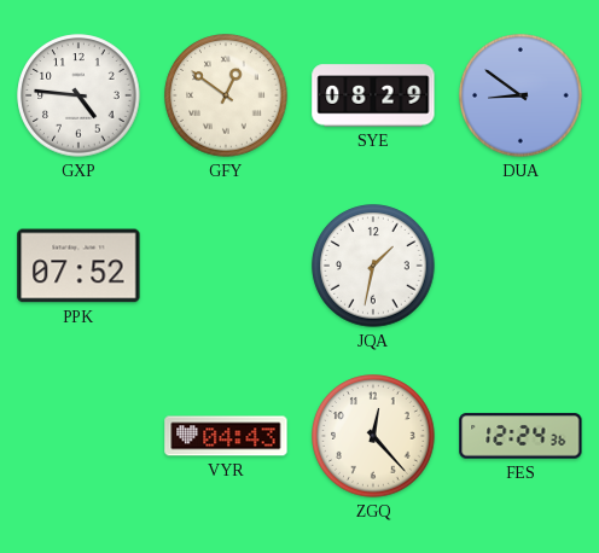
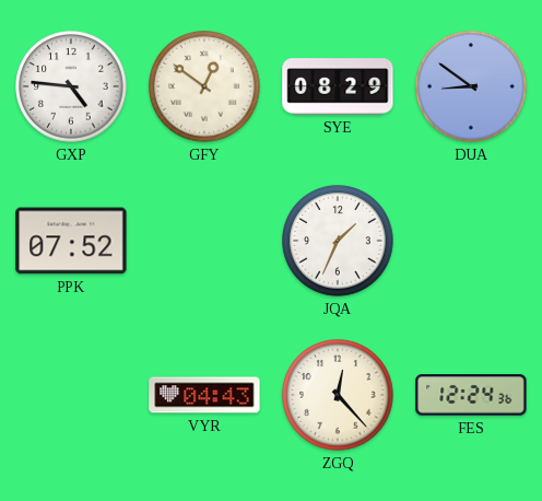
JQA: 1:32 -> 1:34 (338, 241)
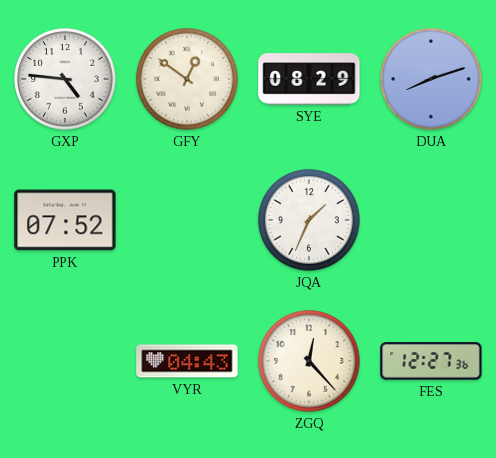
DUA: 8:51 -> 8:12 (431, 79)
FES: 12:24 -> 12:27 (431, 361)
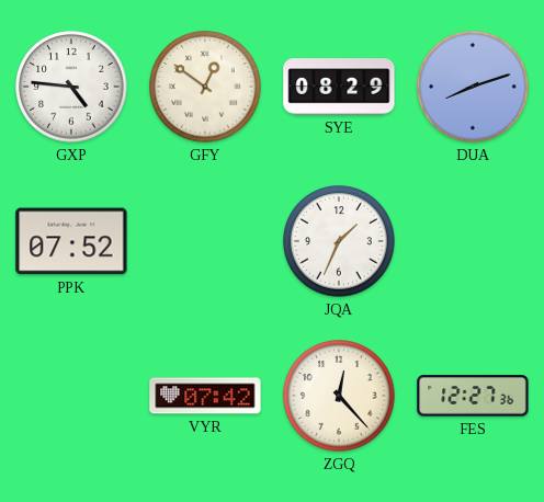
VYR: 04:43 -> 07:42 (205, 396)
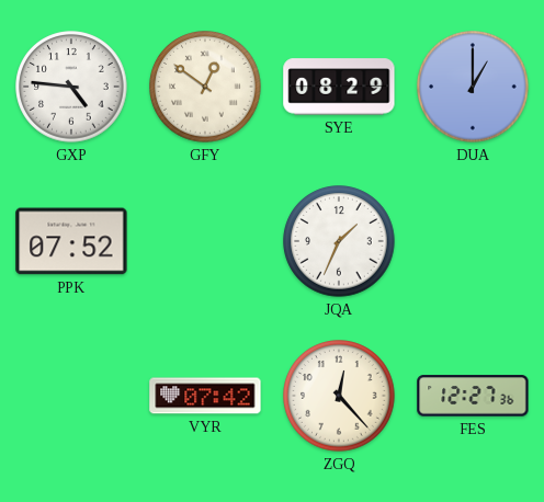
DUA: 8:12 -> 1:00 (473, 87)
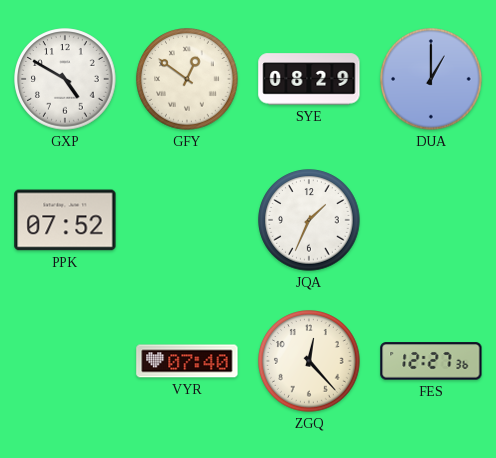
GXP: 4:46 -> 4:50 (65, 79)
VYR: 07:42 -> 07:40 (187, 361)
